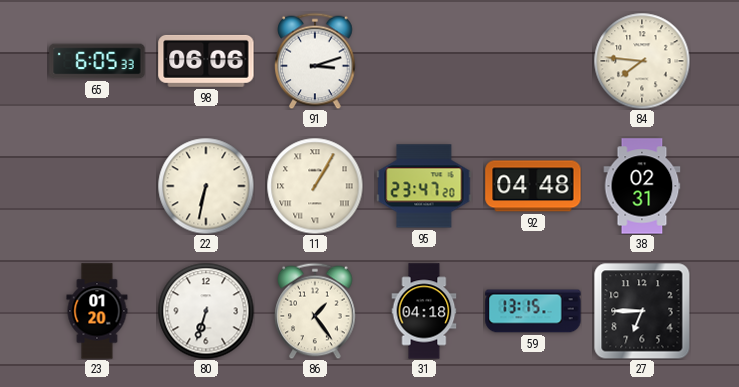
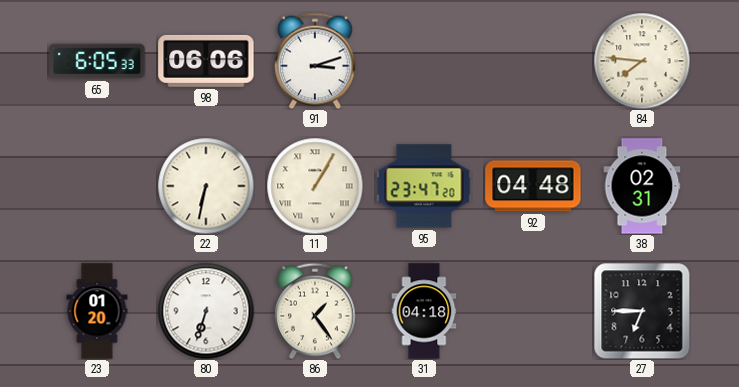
59: 13:15 -> none (533, 311)
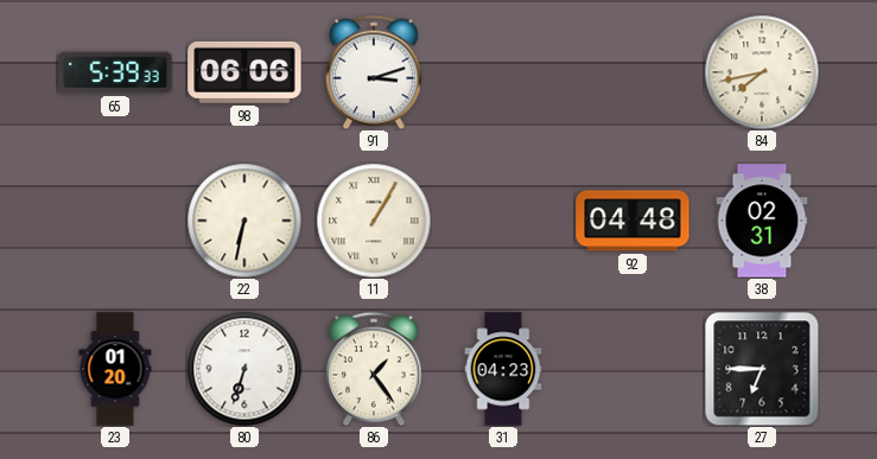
65: 6:05 -> 5:39 (115, 72)
84: 7:46 -> 7:43 (762, 72)
95: 23:47 -> none (424, 186)
31: 04:18 -> 04:23 (503, 369)
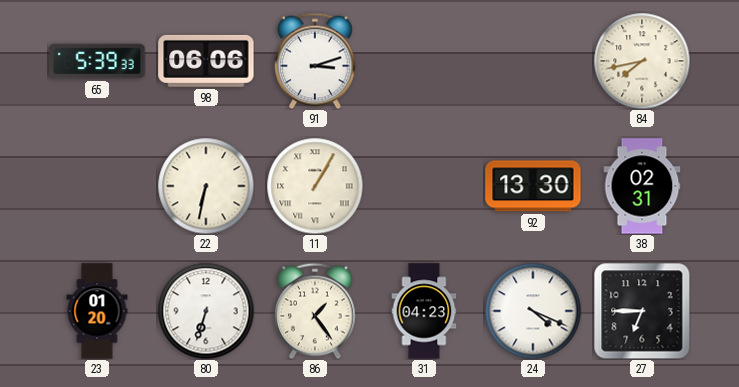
92: 04:48 -> 13:30 (533, 186)
24: none -> 4:19 (533, 311)
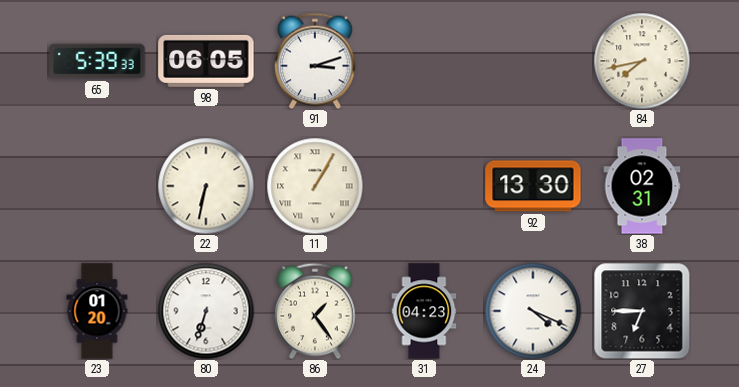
98: 06:06 -> 06:05 (206, 61)
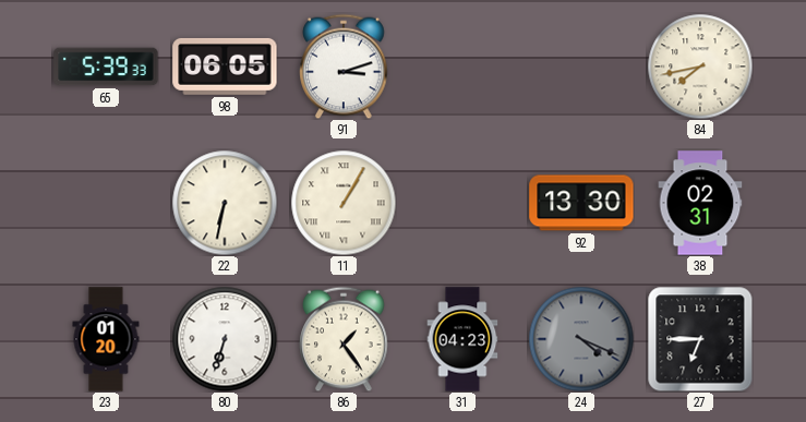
24 dial: white -> grey (581, 339)
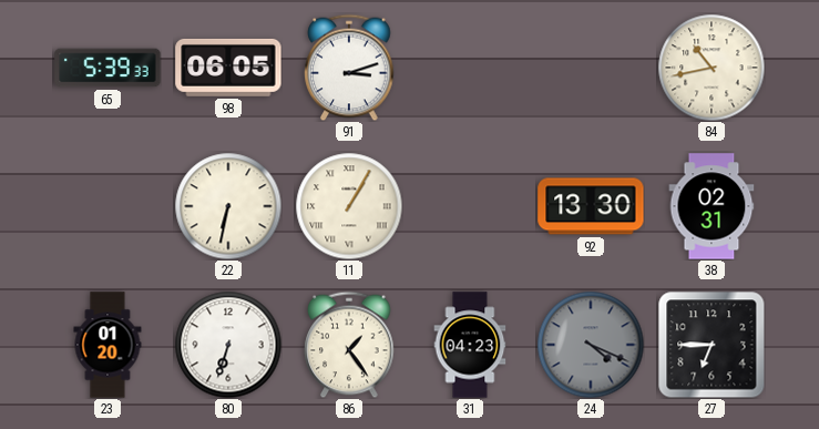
84: 7:43 -> 10:43 (711, 68)
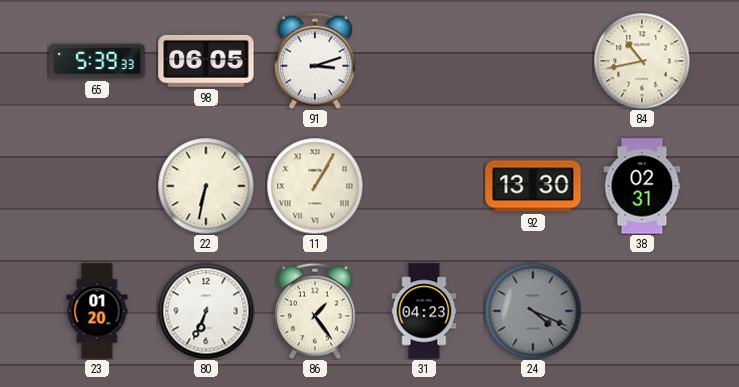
80: 6:33 -> 6:34 (206, 311)
27: 6:45 -> none (711, 345)
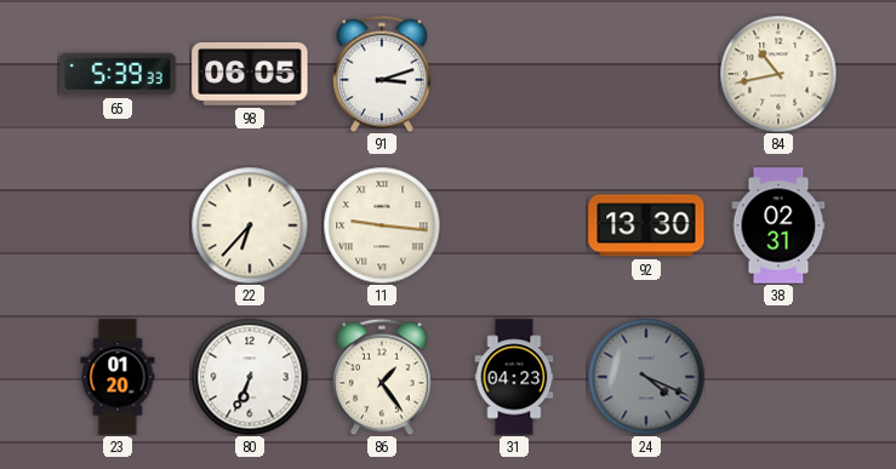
22: 6:32 -> 6:37 (250, 225)
11: 1:05 -> 9:16 (382, 225)
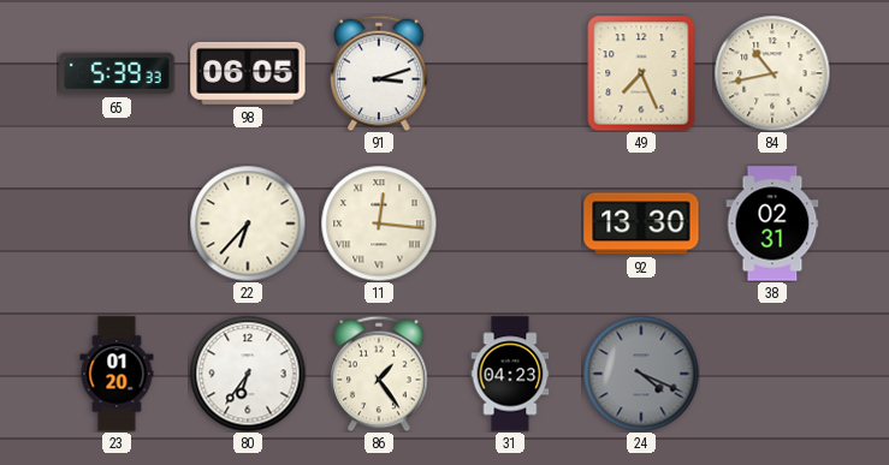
49: none -> 7:26 (641, 73)
11: 9:16 -> 12:16 (379, 223)
80: 6:34 -> 6:36 (248, 374)
